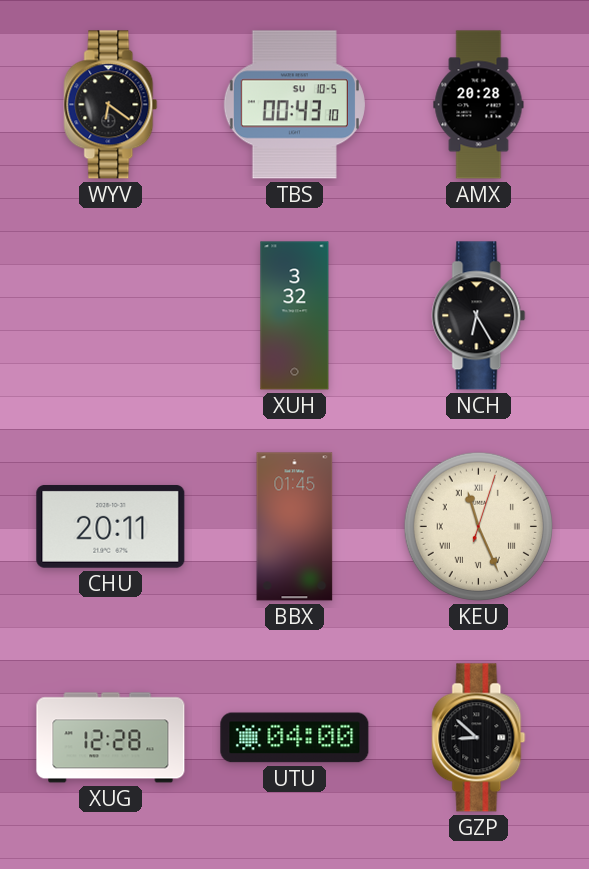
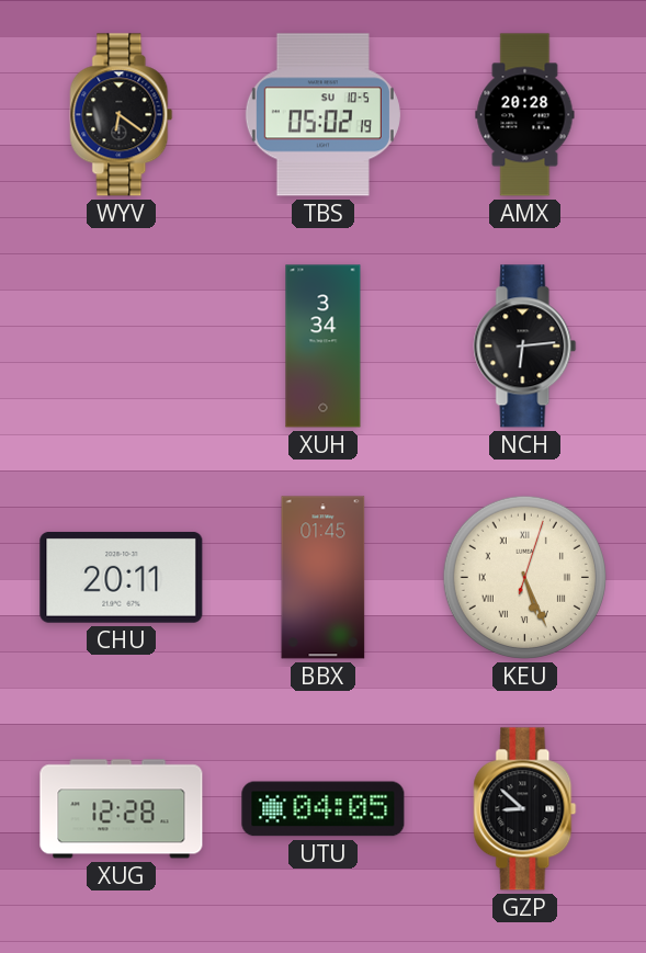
TBS: 00:43 -> 05:02 (322, 115)
XUH: 3:32 -> 3:34 (324, 347)
NCH: 6:25 -> 6:14 (525, 347)
KEU: 11:26 -> 5:26 (524, 577)
UTU: 04:00 -> 04:05 (324, 809)
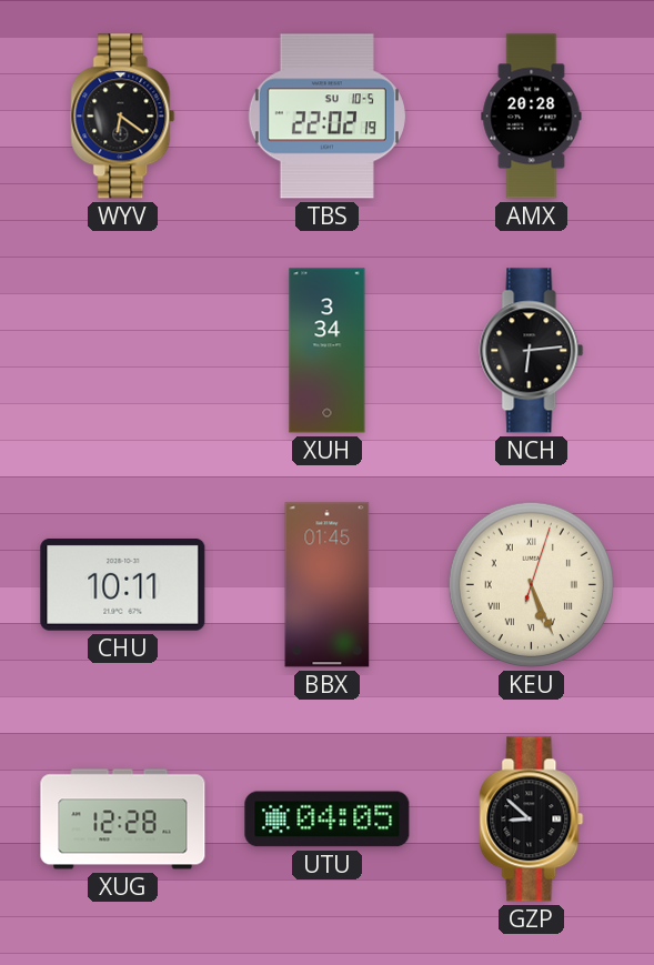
TBS: 05:02 -> 22:02 (326, 117)
CHU: 20:11 -> 10:11 (123, 584)
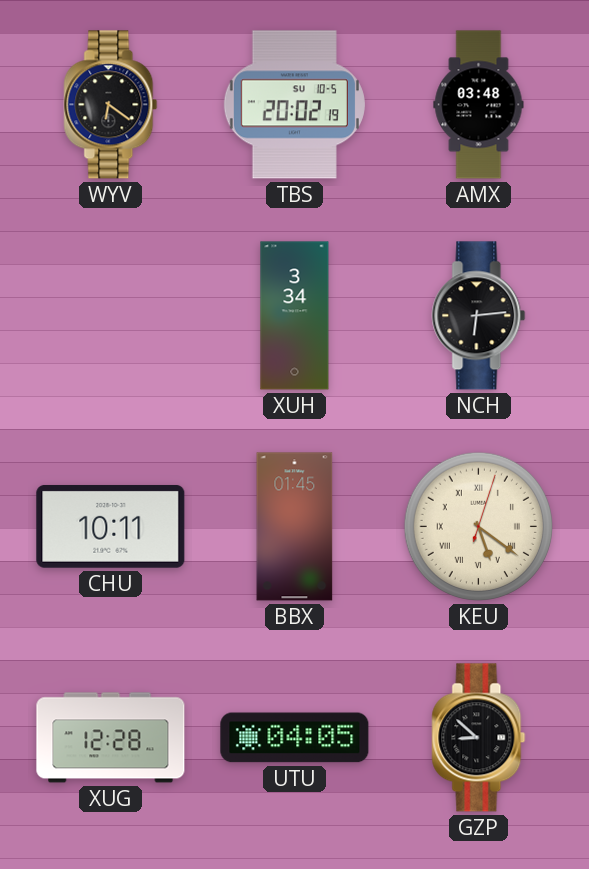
TBS: 22:02 -> 20:02 (294, 105)
AMX: 20:28 -> 03:48 (479, 105)
KEU: 5:26 -> 5:21 (478, 526)
